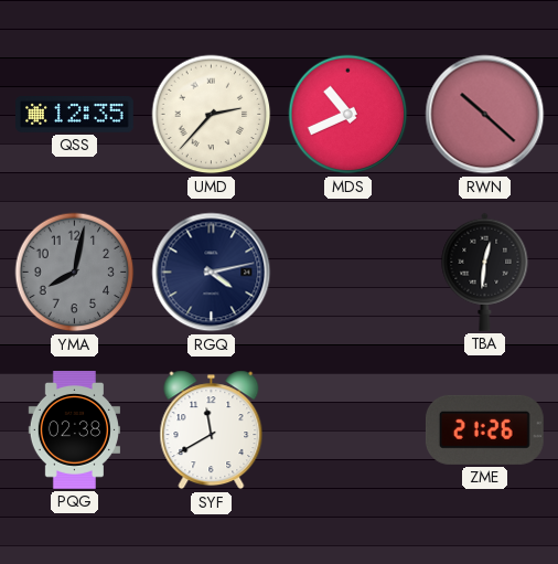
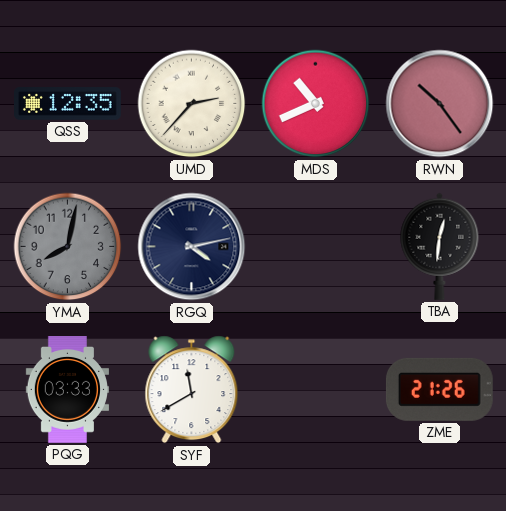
RWN: 10:22 -> 10:24 (440, 104)
PQG: 02:38 -> 03:33 (67, 390)
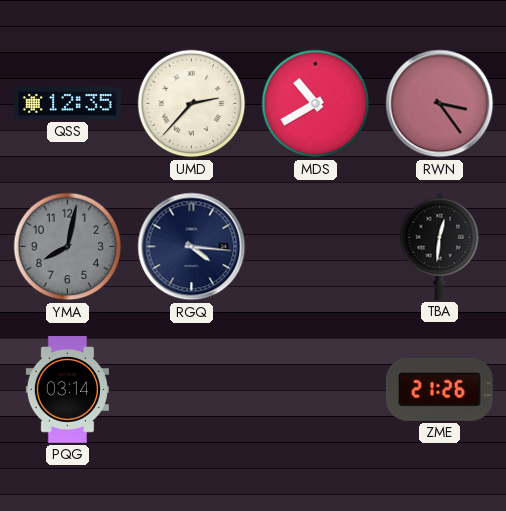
MDS: 10:41 -> 10:40 (316, 104)
RWN: 10:24 -> 3:24 (440, 104)
RGQ: 4:13 -> 4:16 (192, 247)
PQG: 03:33 -> 03:14 (67, 390)
SYF: 11:40 -> none (192, 390)
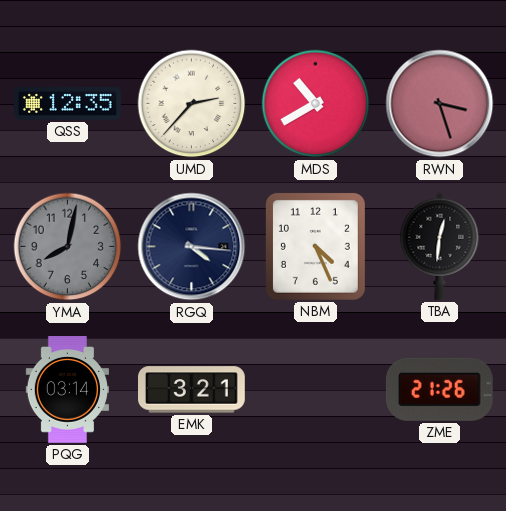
RWN: 3:24 -> 3:27 (440, 104)
NBM: none -> 4:26 (315, 246)
EMK: none -> 3:21 (192, 390)
